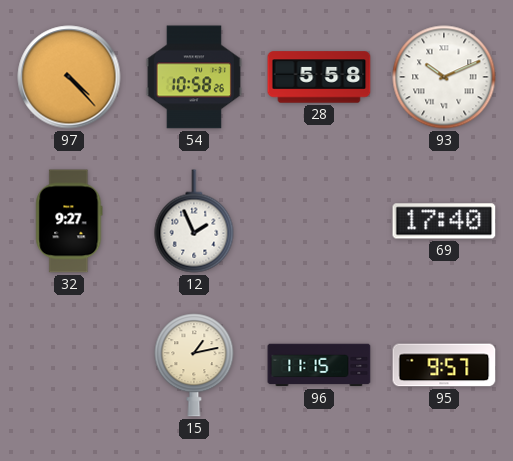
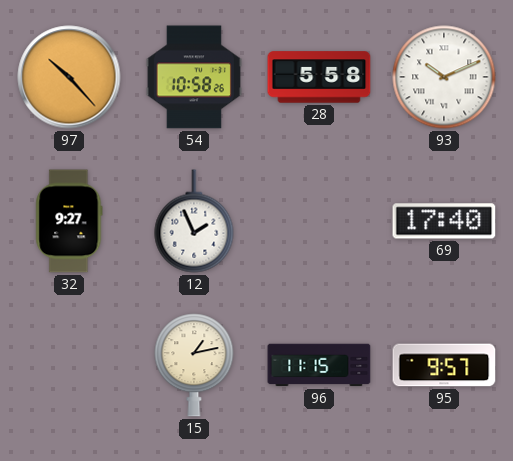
97: 4:23 -> 10:23 (69, 77)
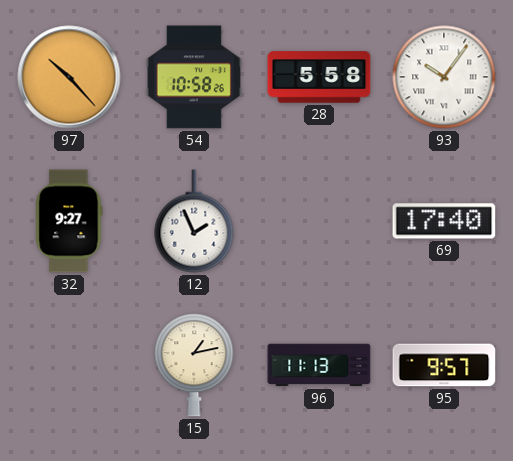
93: 10:11 -> 10:06 (444, 77)
96: 11:15 -> 11:13 (319, 365)
